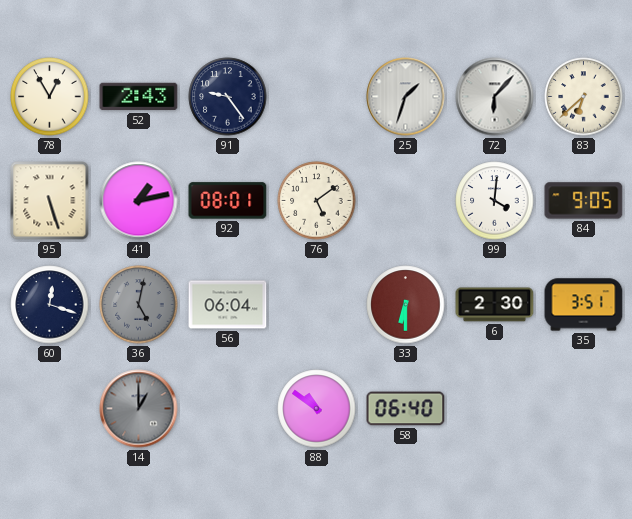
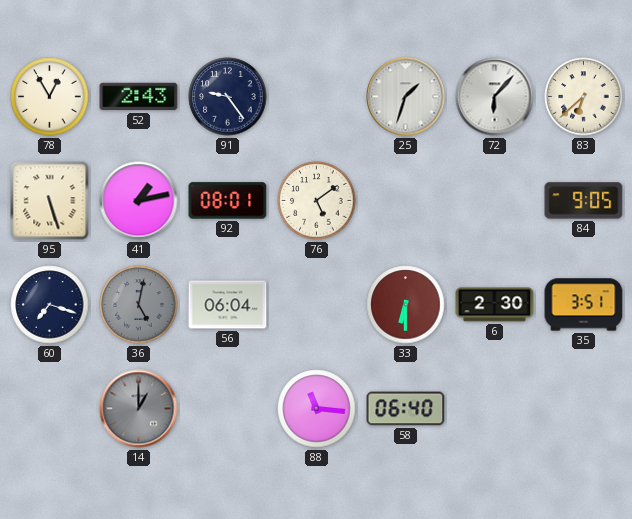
99: 4:01 -> none (495, 201)
60: 12:18 -> 7:18 (50, 305)
88: 10:51 -> 11:16 (317, 409)
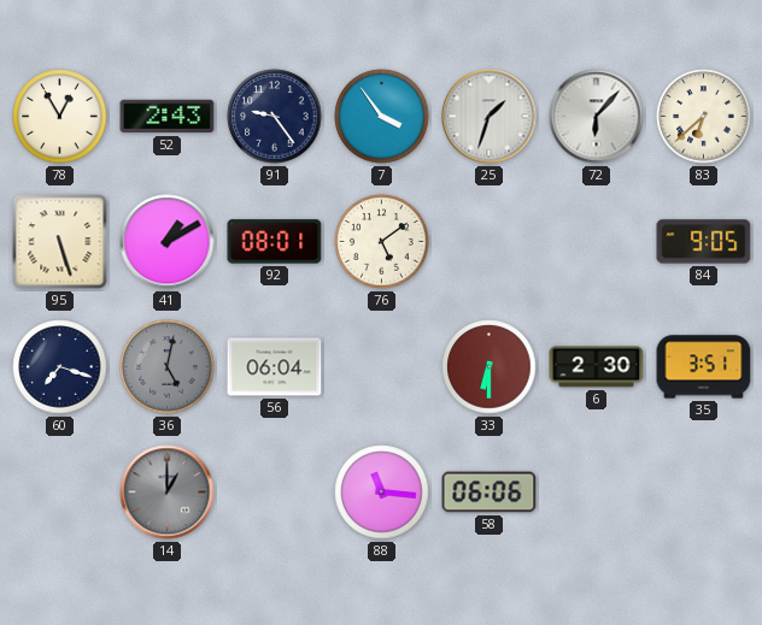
7: none -> 3:54 (382, 117)
41: 1:13 -> 1:10 (168, 242)
58: 06:40 -> 06:06 (490, 493)
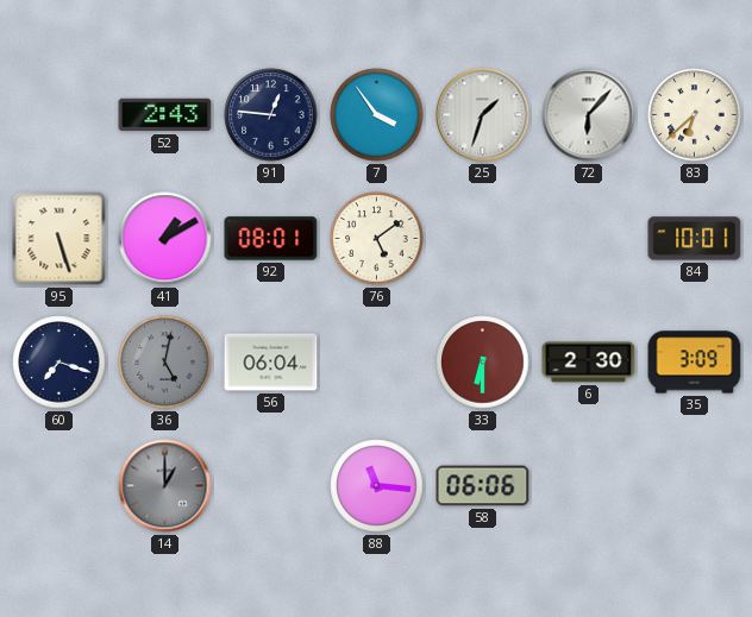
78: 12:55 -> none (60, 117)
91: 9:24 -> 12:46 (271, 115)
84: 9:05 -> 10:01 (695, 239)
35: 3:51 -> 3:09 (695, 363)
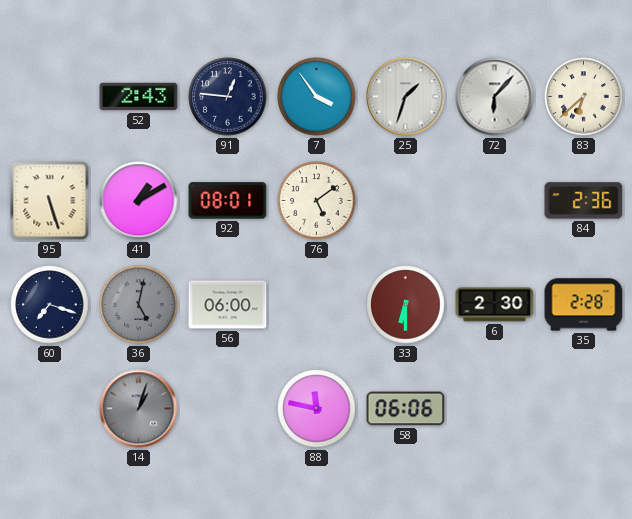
84: 10:01 -> 2:36 (584, 201)
56: 06:04 -> 06:00 (228, 305)
35: 3:09 -> 2:28 (584, 305)
14: 1:00 -> 1:03 (139, 409)
88: 11:16 -> 11:47 (317, 409)
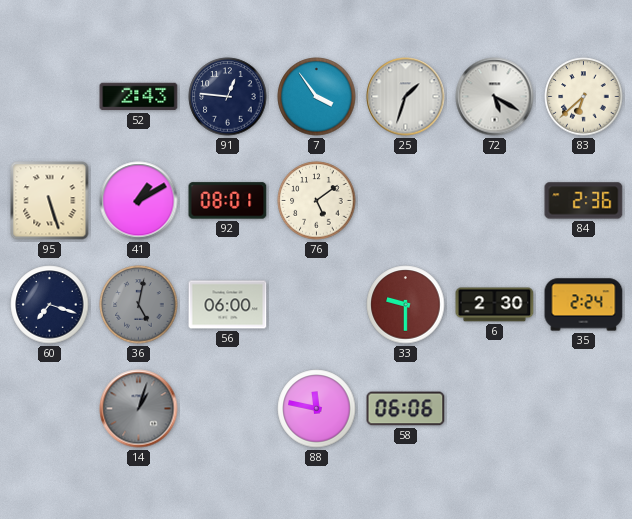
72: 6:07 -> 5:20 (495, 97)
33: 6:30 -> 9:30 (406, 305)
35: 2:28 -> 2:24 (584, 305)
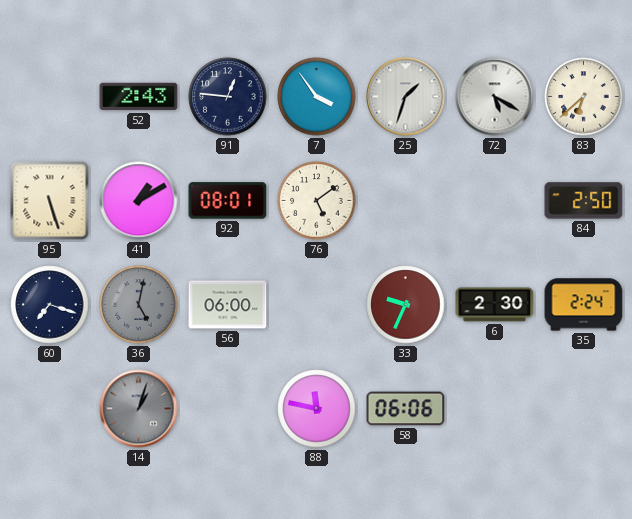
84: 2:36 -> 2:50 (584, 201)
33: 9:30 -> 9:34 (406, 305)
